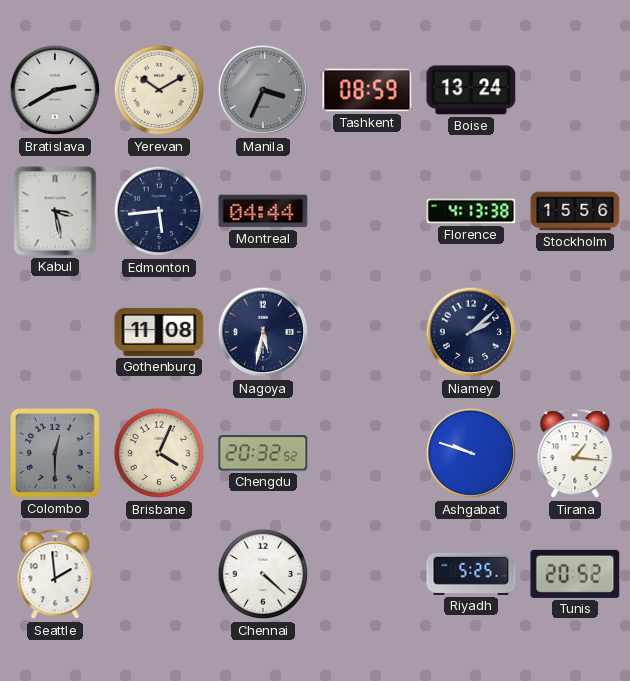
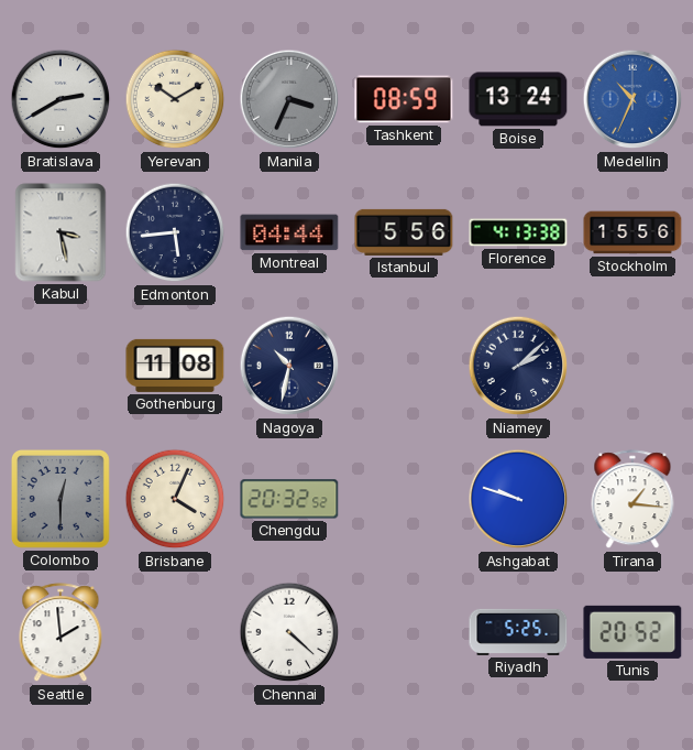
Medellin: none -> 10:34 (632, 99)
Istanbul: none -> 5:56 (404, 232)
Nagoya: 5:32 -> 10:32 (289, 366)
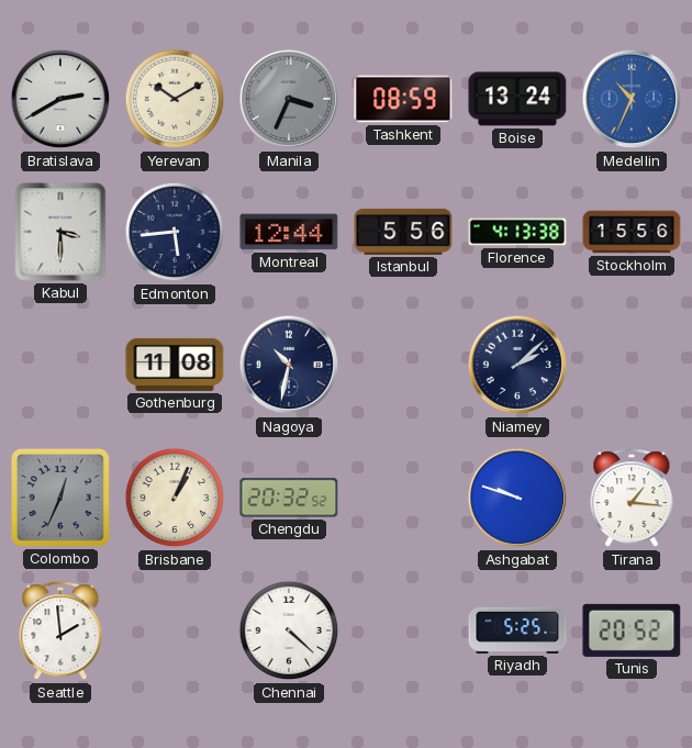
Kabul: 3:28 -> 3:30 (60, 232)
Montreal: 04:44 -> 12:44 (289, 232)
Colombo: 12:30 -> 12:34 (60, 498)
Brisbane: 4:04 -> 1:04 (175, 498)
